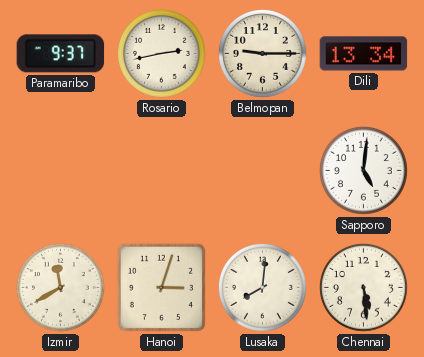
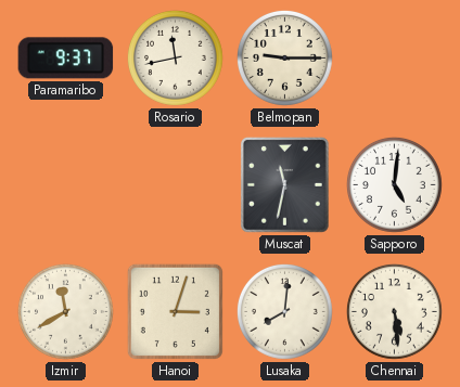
Rosario: 2:43 -> 11:43 (176, 59)
Dili: 13:34 -> none (364, 54)
Muscat: none -> 11:32 (284, 185)
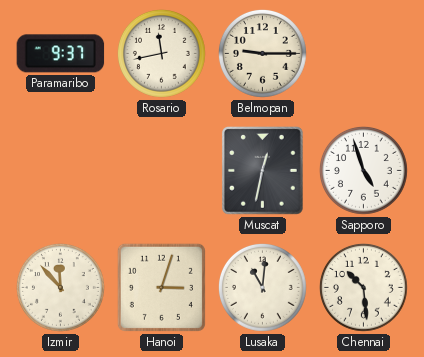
Muscat: 11:32 -> 12:32 (262, 171)
Sapporo: 5:01 -> 4:57 (364, 171)
Izmir: 11:40 -> 11:53 (61, 288)
Lusaka: 8:01 -> 11:01 (263, 288)
Chennai: 5:29 -> 10:29 (364, 288)
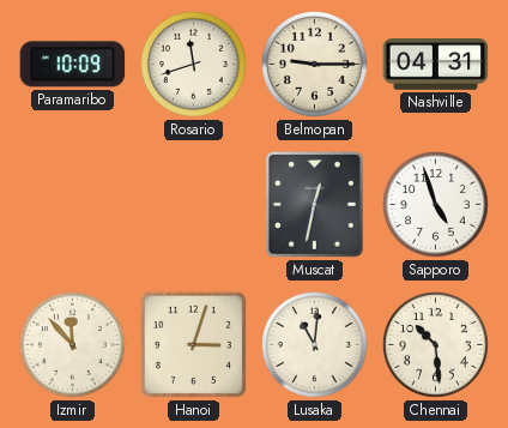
Paramaribo: 9:37 -> 10:09 (73, 65)
Rosario: 11:43 -> 11:42 (194, 65)
Nashville: none -> 04:31 (436, 65)
